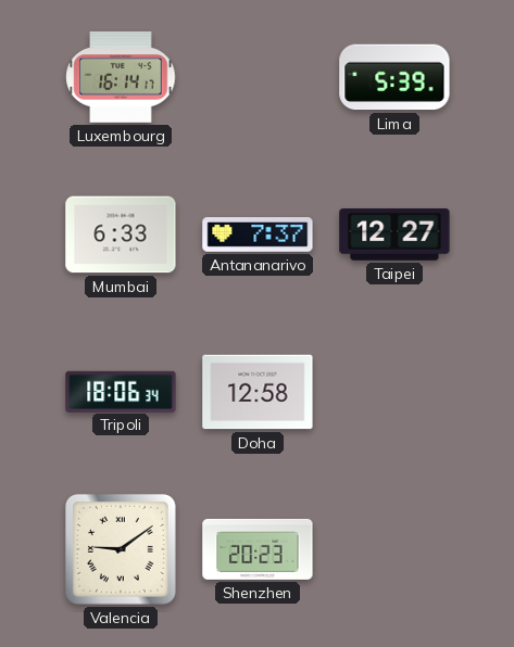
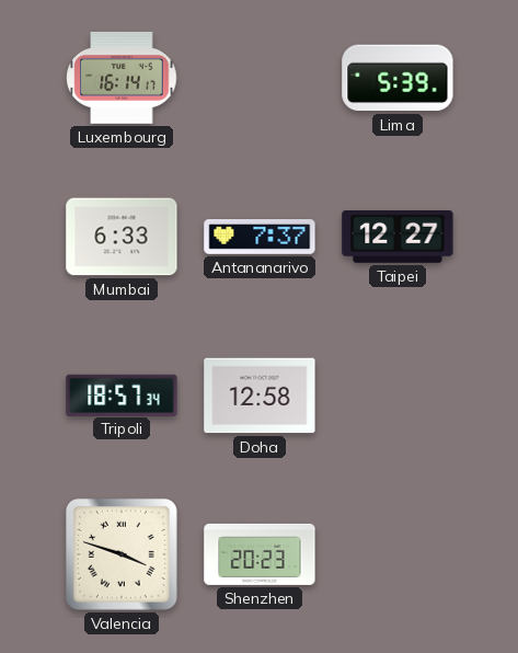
Tripoli: 18:06 -> 18:57 (122, 394)
Valencia: 9:09 -> 3:48 (122, 554)
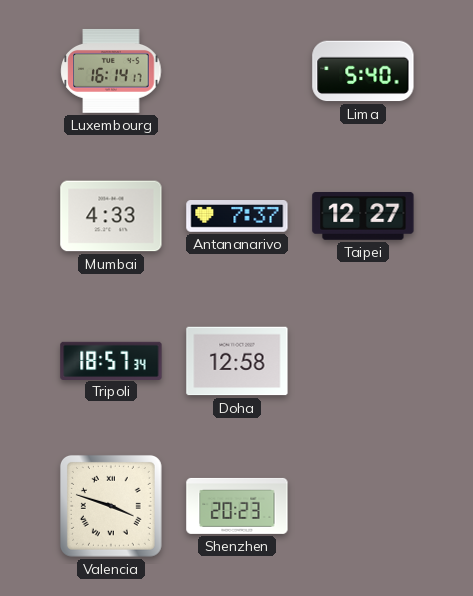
Lima: 5:39 -> 5:40 (363, 71)
Mumbai: 6:33 -> 4:33 (111, 216)
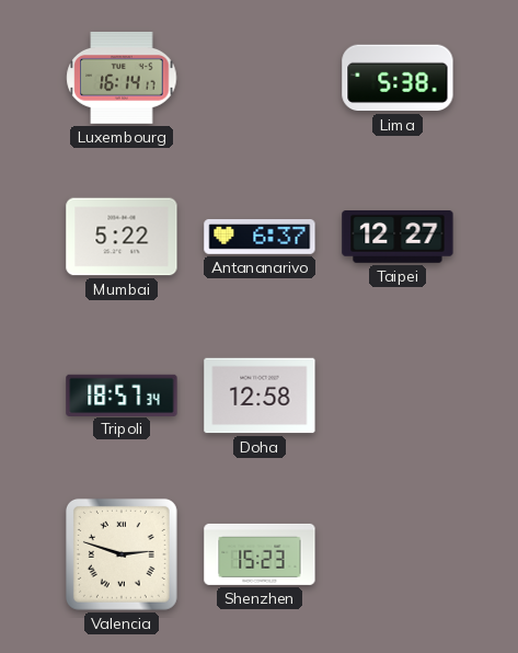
Lima: 5:40 -> 5:38 (398, 78)
Mumbai: 4:33 -> 5:22 (122, 237)
Antananarivo: 7:37 -> 6:37 (260, 238)
Valencia: 3:48 -> 2:48 (122, 554)
Shenzhen: 20:23 -> 15:23 (260, 554)
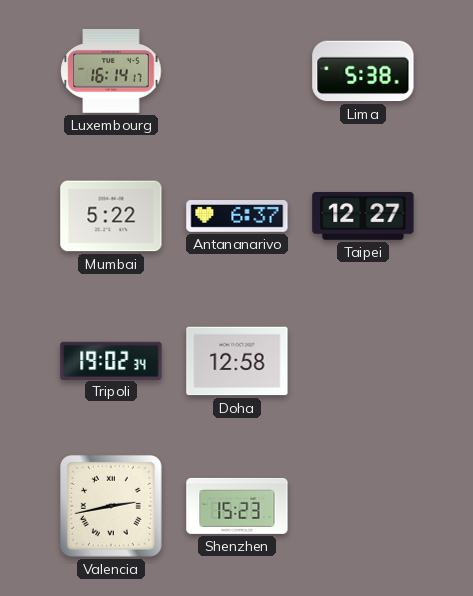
Tripoli: 18:57 -> 19:02 (111, 360)
Valencia: 2:48 -> 2:43 (111, 506)
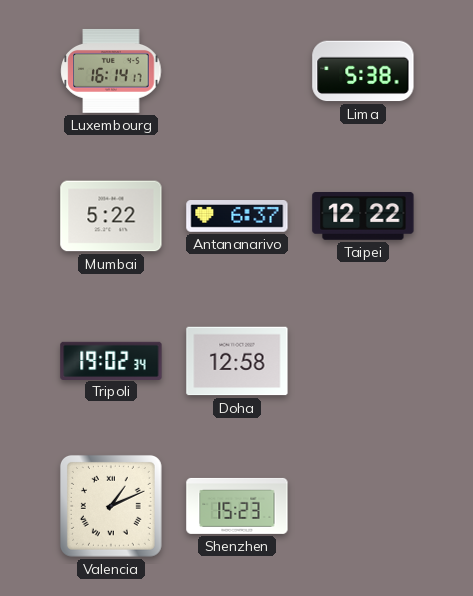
Taipei: 12:27 -> 12:22 (363, 217)
Valencia: 2:43 -> 1:11 (111, 506)
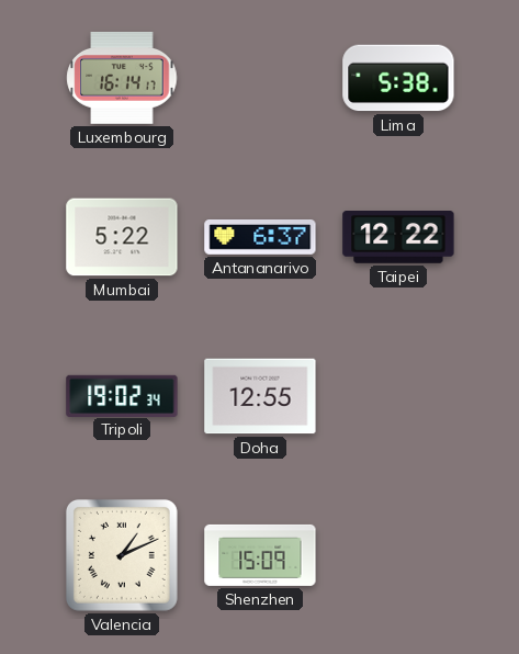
Doha: 12:58 -> 12:55 (260, 396)
Shenzhen: 15:23 -> 15:09 (260, 555)
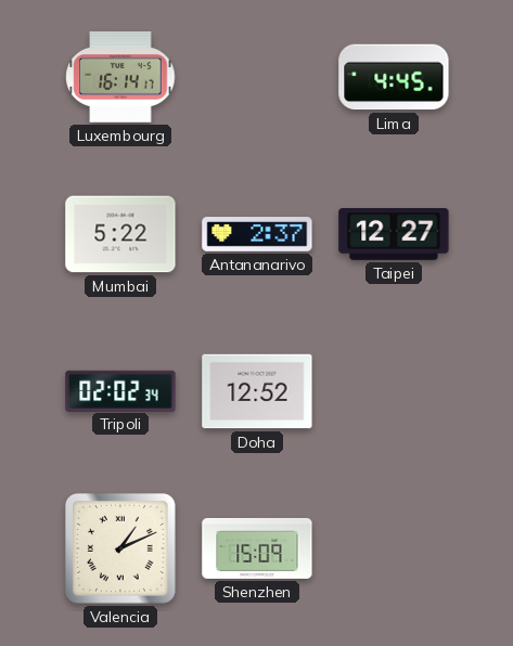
Lima: 5:38 -> 4:45 (394, 77)
Antananarivo: 6:37 -> 2:37 (257, 235)
Taipei: 12:22 -> 12:27 (394, 235)
Tripoli: 19:02 -> 02:02 (120, 390)
Doha: 12:55 -> 12:52 (257, 391)
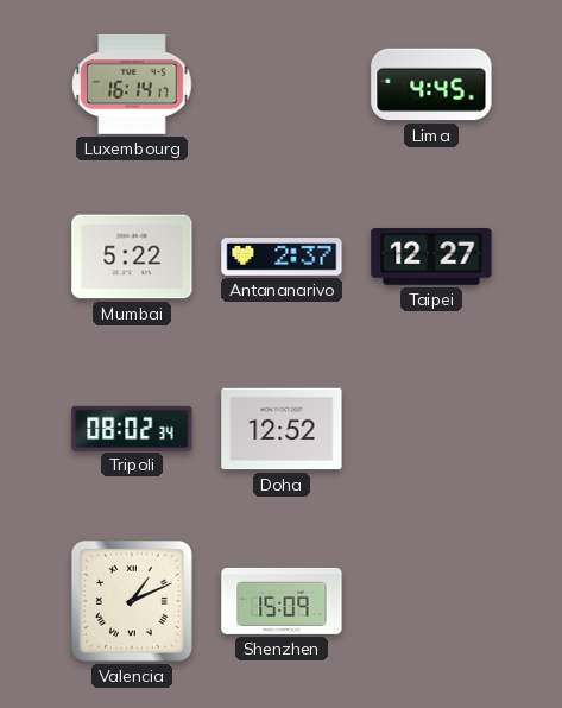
Tripoli: 02:02 -> 08:02 (132, 428)
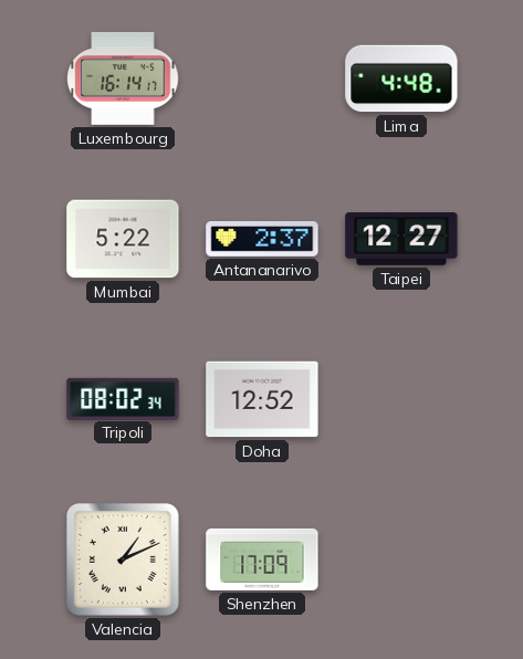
Lima: 4:45 -> 4:48 (401, 79)
Shenzhen: 15:09 -> 17:09 (262, 559)
